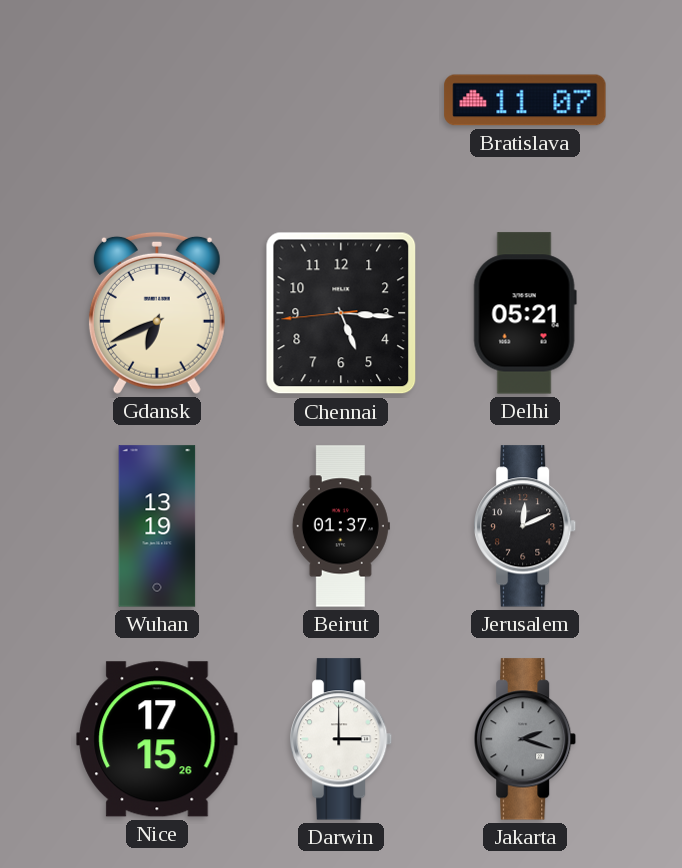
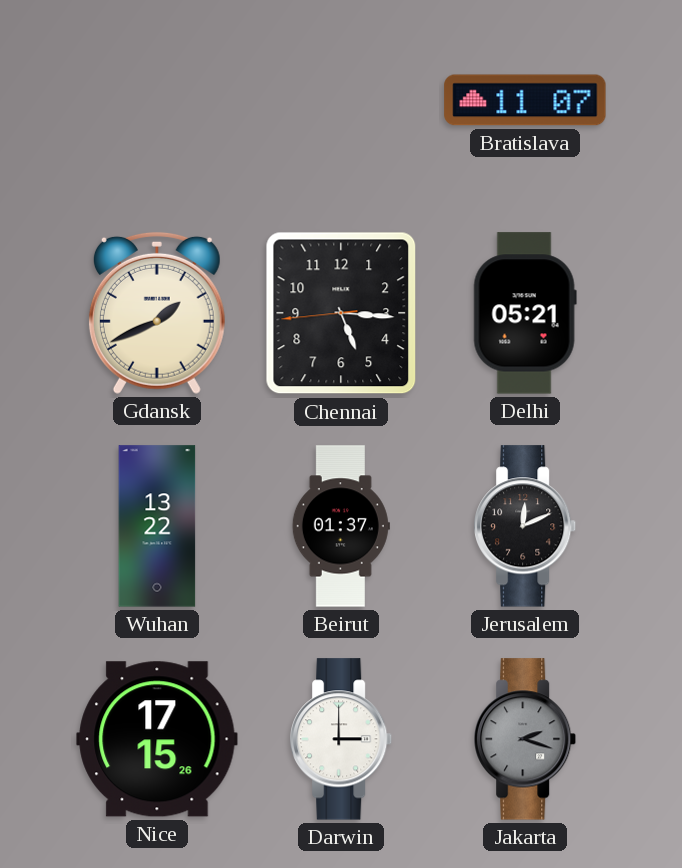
Gdansk: 6:41 -> 1:41 (157, 313)
Wuhan: 13:19 -> 13:22 (157, 526)
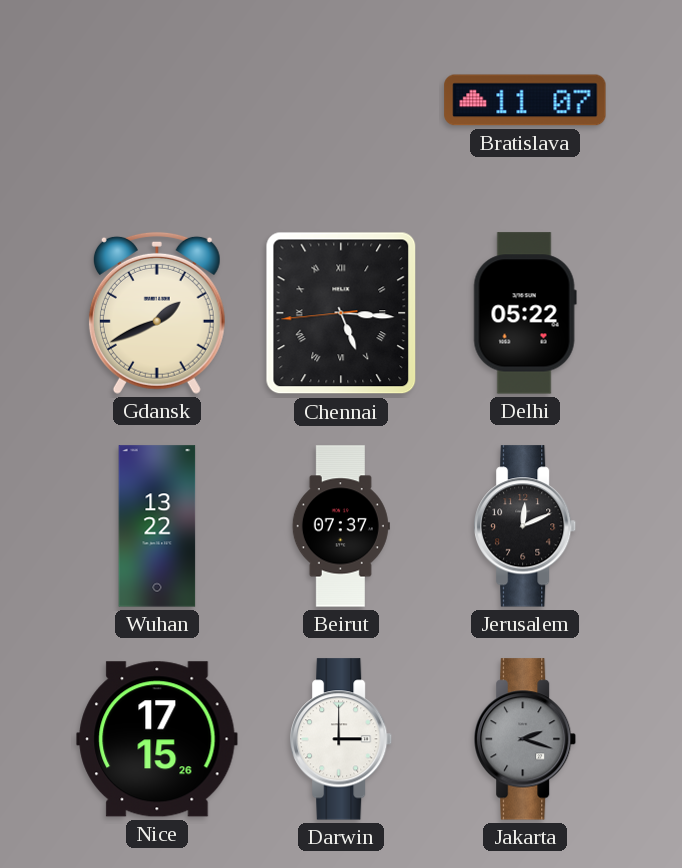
Chennai numerals: Arabic -> Roman (341, 313)
Delhi: 05:21 -> 05:22 (525, 313)
Beirut: 01:37 -> 07:37 (341, 526)
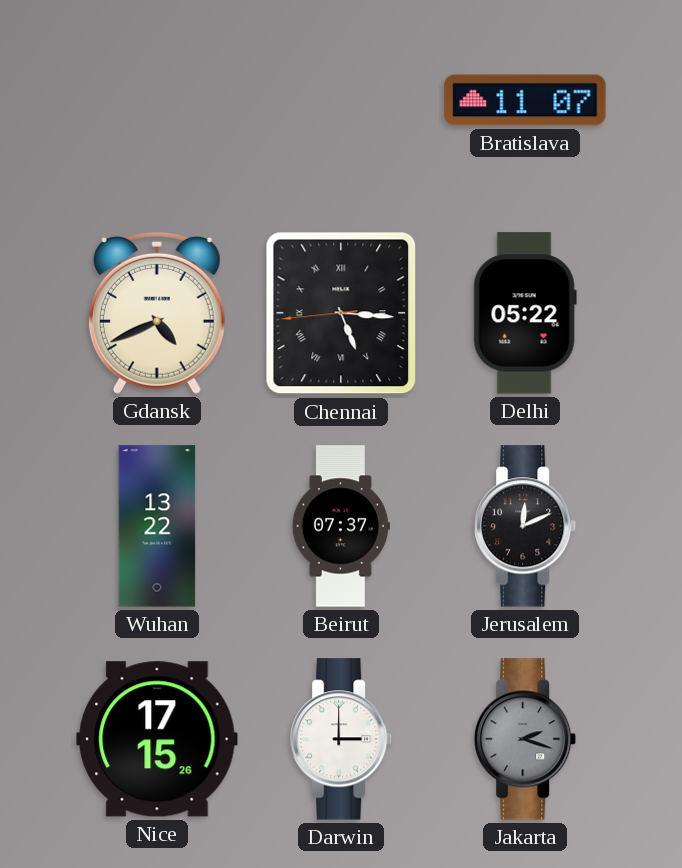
Gdansk: 1:41 -> 4:41 (157, 313)
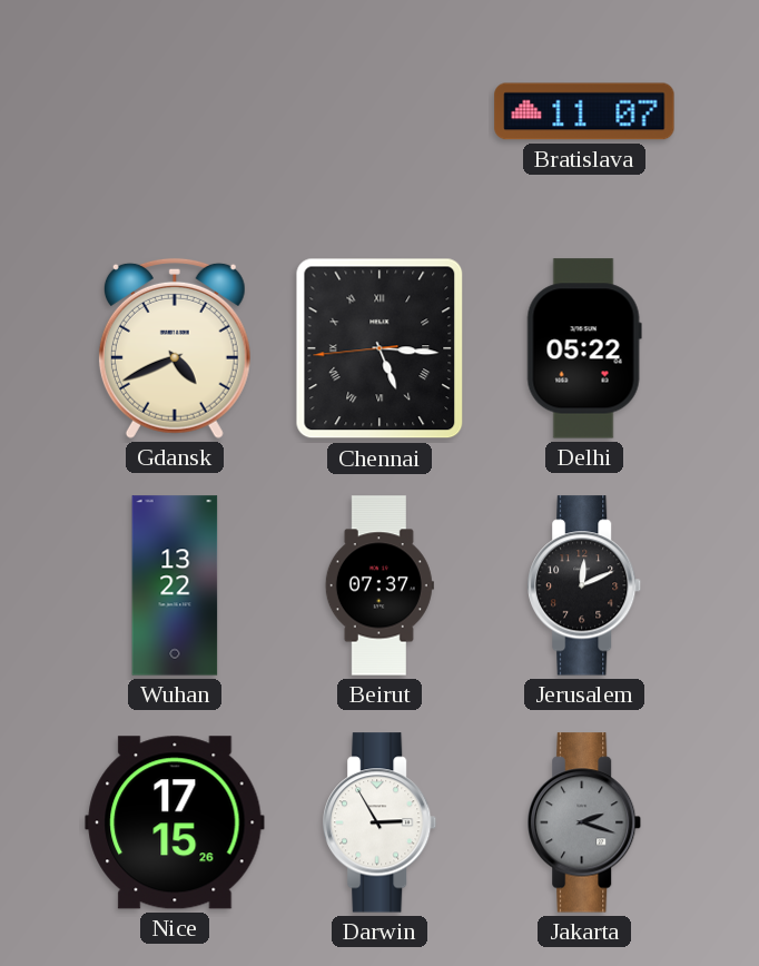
Darwin: 3:00 -> 2:55 (381, 822)
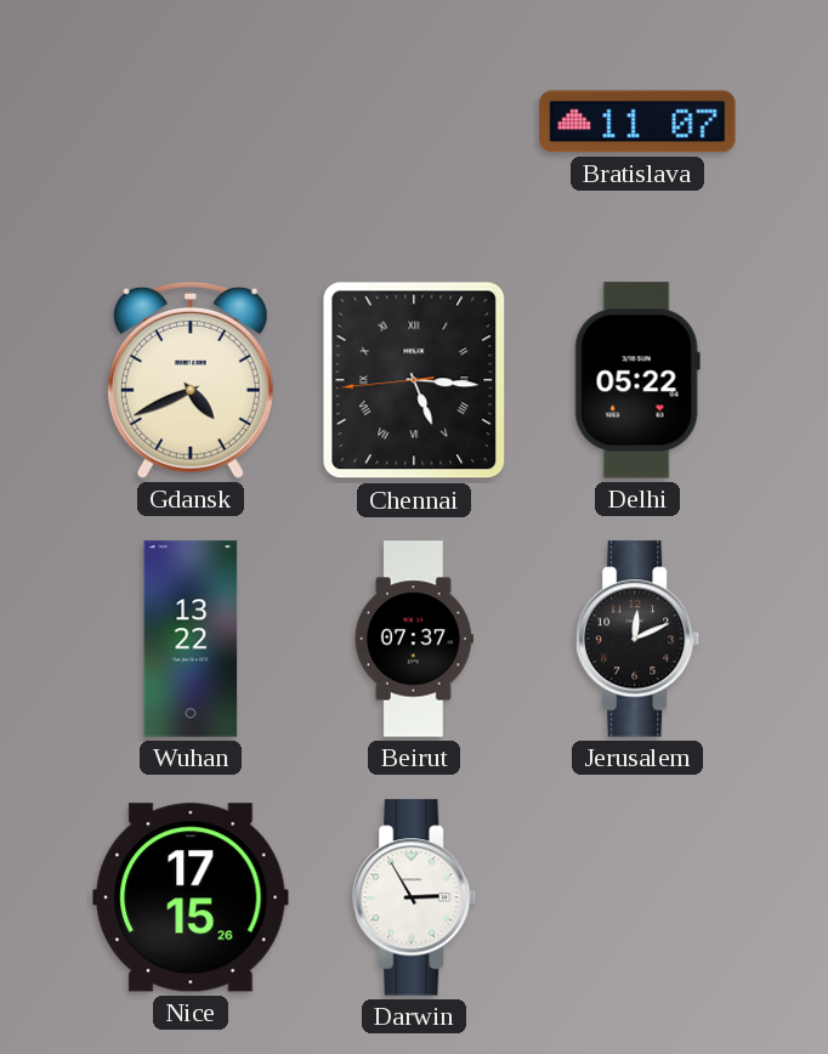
Jakarta: 2:18 -> none (585, 822)
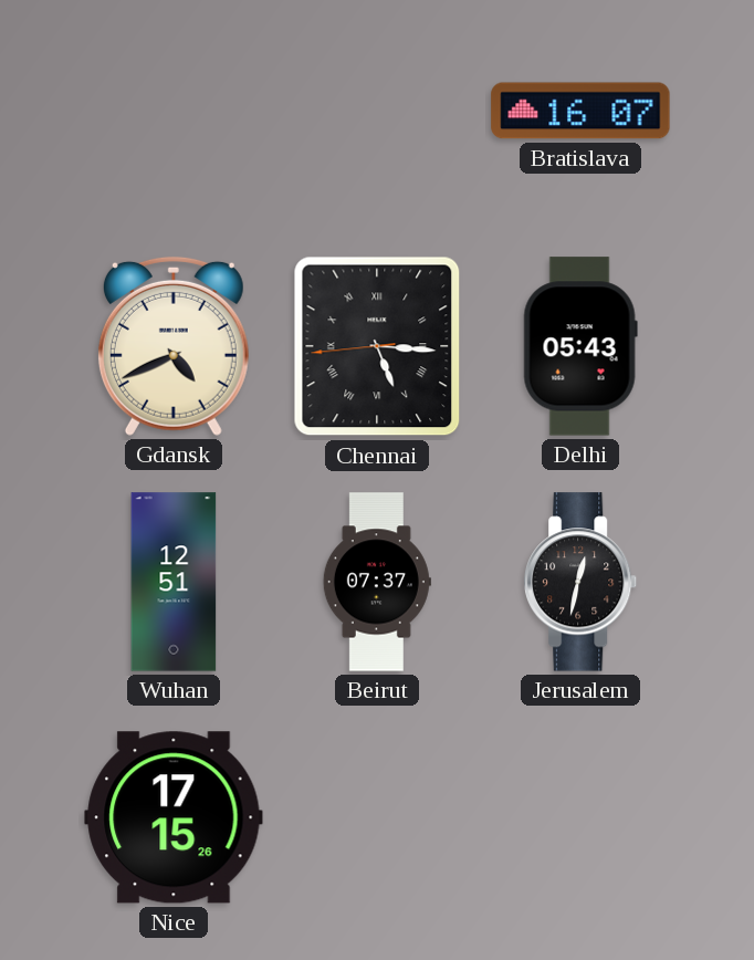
Bratislava: 11:07 -> 16:07 (580, 111)
Delhi: 05:22 -> 05:43 (580, 346)
Wuhan: 13:22 -> 12:51 (174, 582)
Jerusalem: 12:11 -> 12:32 (582, 582)
Darwin: 2:55 -> none (415, 897)
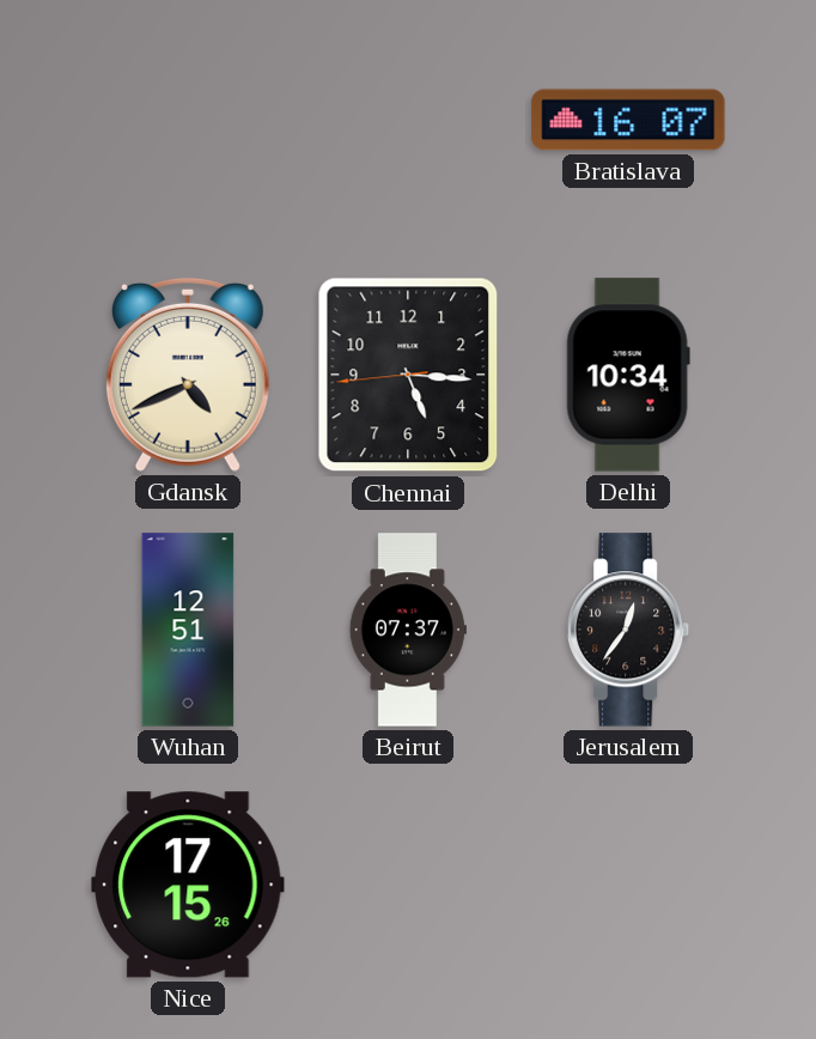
Chennai numerals: Roman -> Arabic (408, 375)
Delhi: 05:43 -> 10:34 (628, 375)
Jerusalem: 12:32 -> 12:36 (629, 630)
